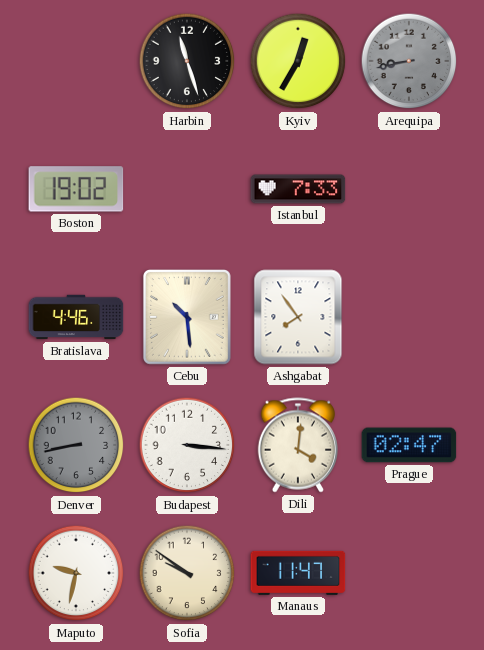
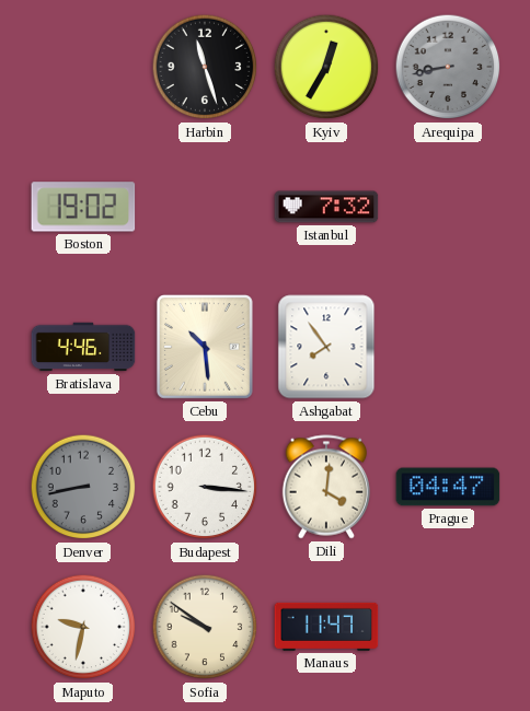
Istanbul: 7:33 -> 7:32 (326, 207)
Prague: 02:47 -> 04:47 (448, 487)
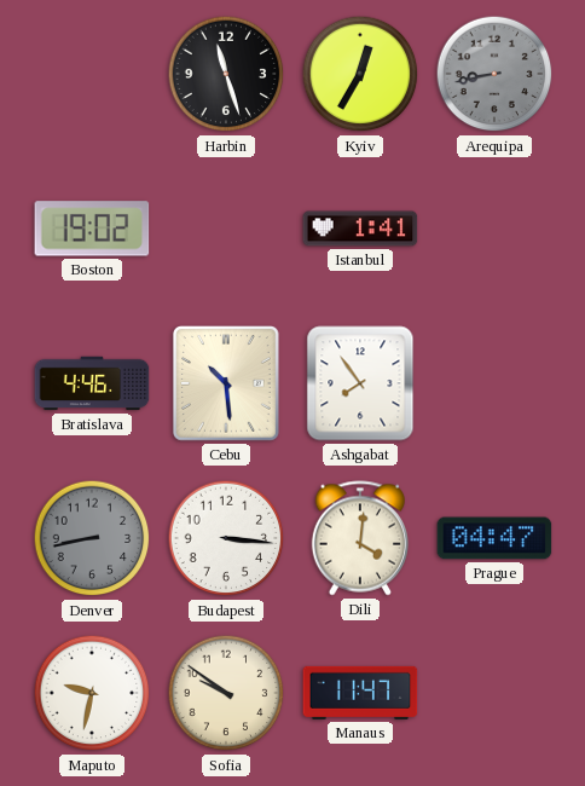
Istanbul: 7:32 -> 1:41 (360, 229)
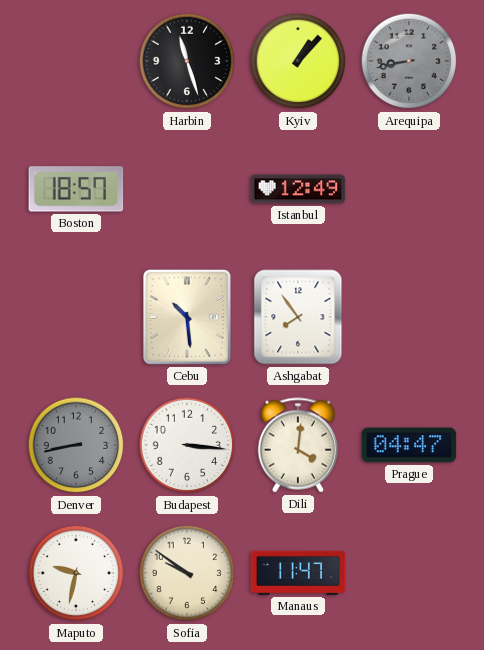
Kyiv: 12:35 -> 1:07 (298, 61)
Boston: 19:02 -> 18:57 (76, 189)
Istanbul: 1:41 -> 12:49 (298, 189)
Bratislava: 4:46 -> none (92, 383)
